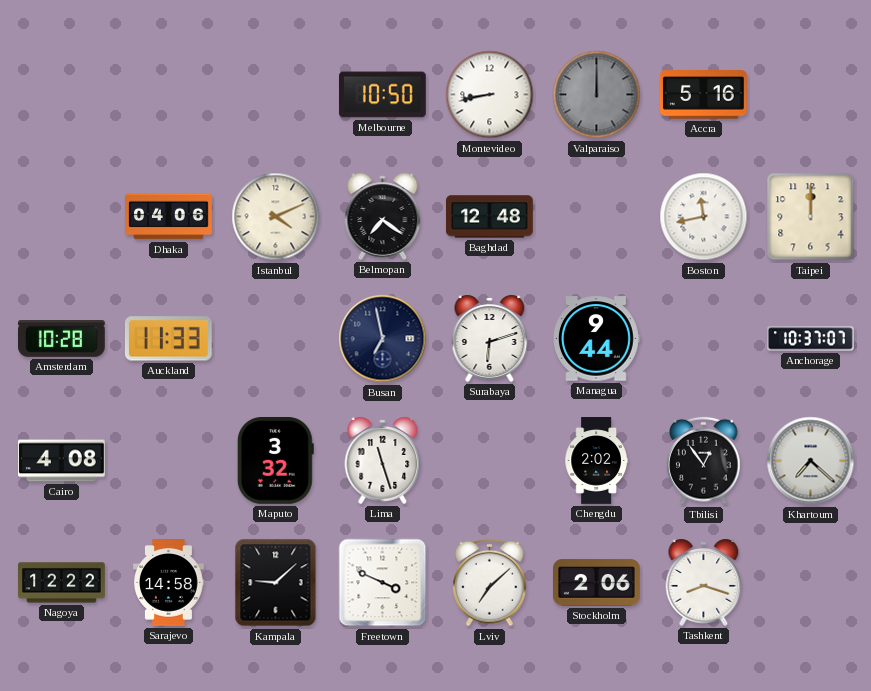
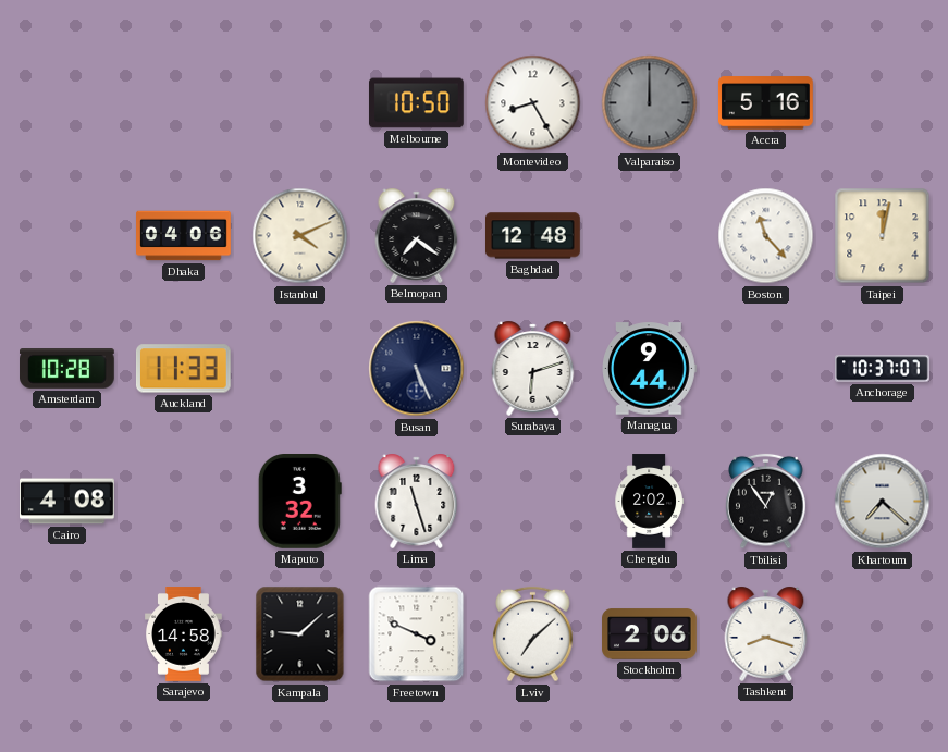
Montevideo: 8:43 -> 8:25 (533, 103)
Boston: 11:43 -> 11:23 (766, 236)
Taipei: 12:00 -> 12:02 (883, 236)
Busan: 6:58 -> 5:26 (417, 369)
Nagoya: 12:22 -> none (62, 583)
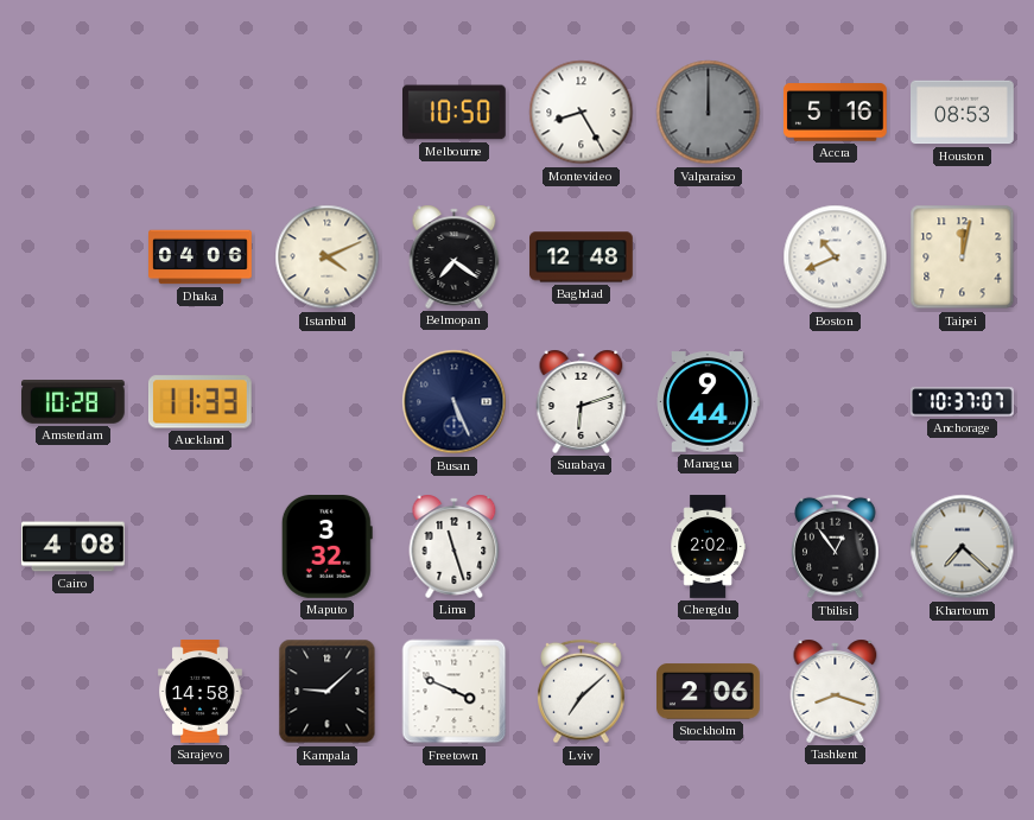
Houston: none -> 08:53 (963, 113)
Boston: 11:23 -> 10:41 (836, 258)
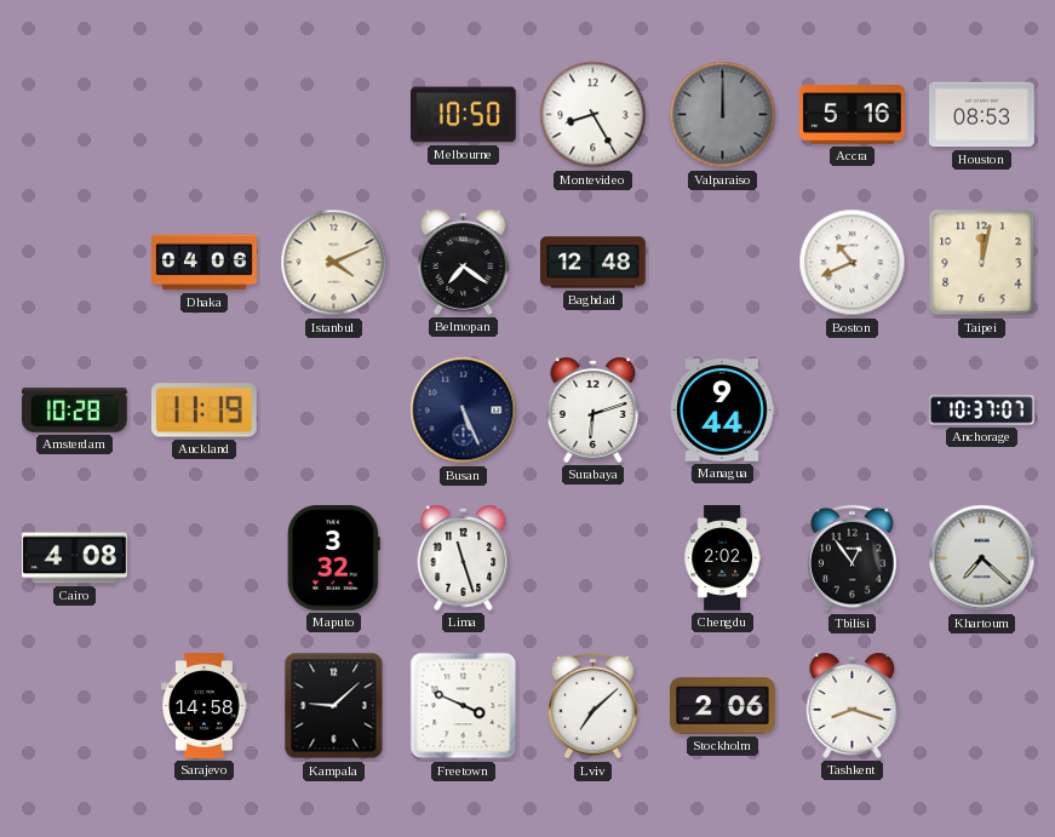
Auckland: 11:33 -> 11:19 (203, 411)
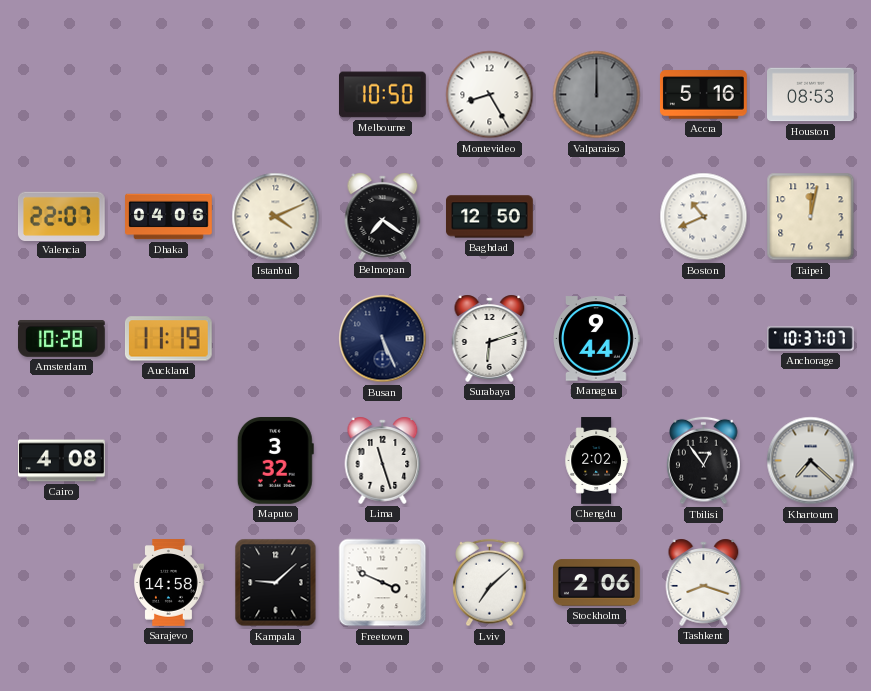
Valencia: none -> 22:07 (61, 216)
Baghdad: 12:48 -> 12:50 (490, 217)
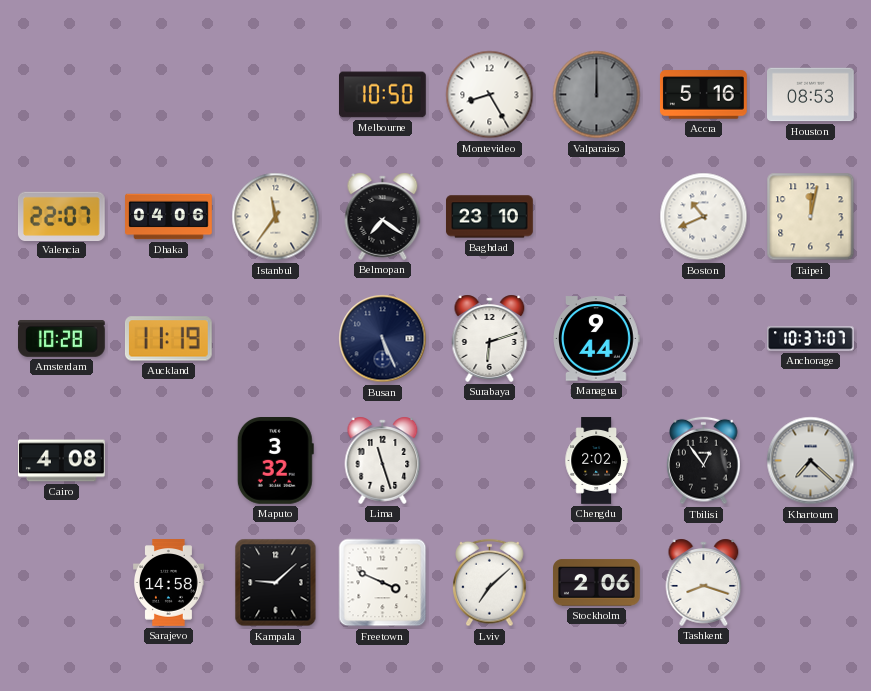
Istanbul: 4:11 -> 11:36 (276, 217)
Baghdad: 12:50 -> 23:10 (490, 217)
